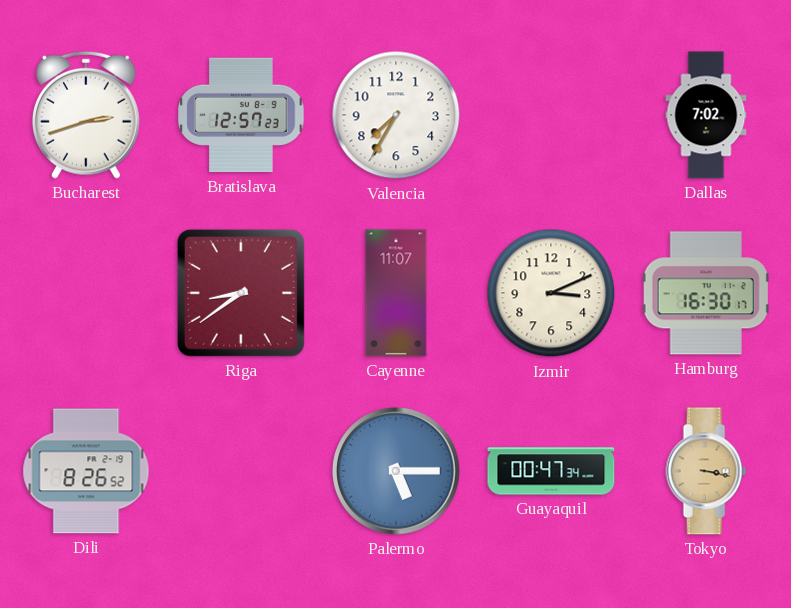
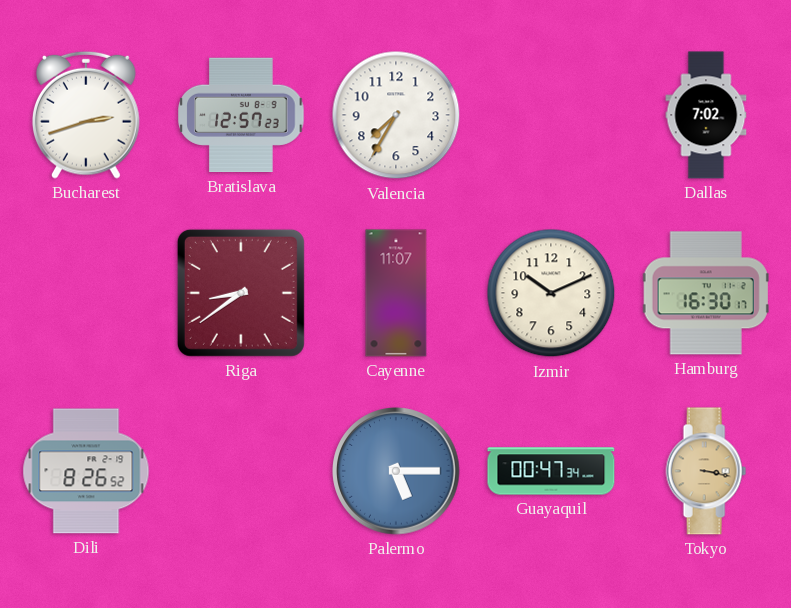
Izmir: 3:11 -> 10:11 (551, 293)
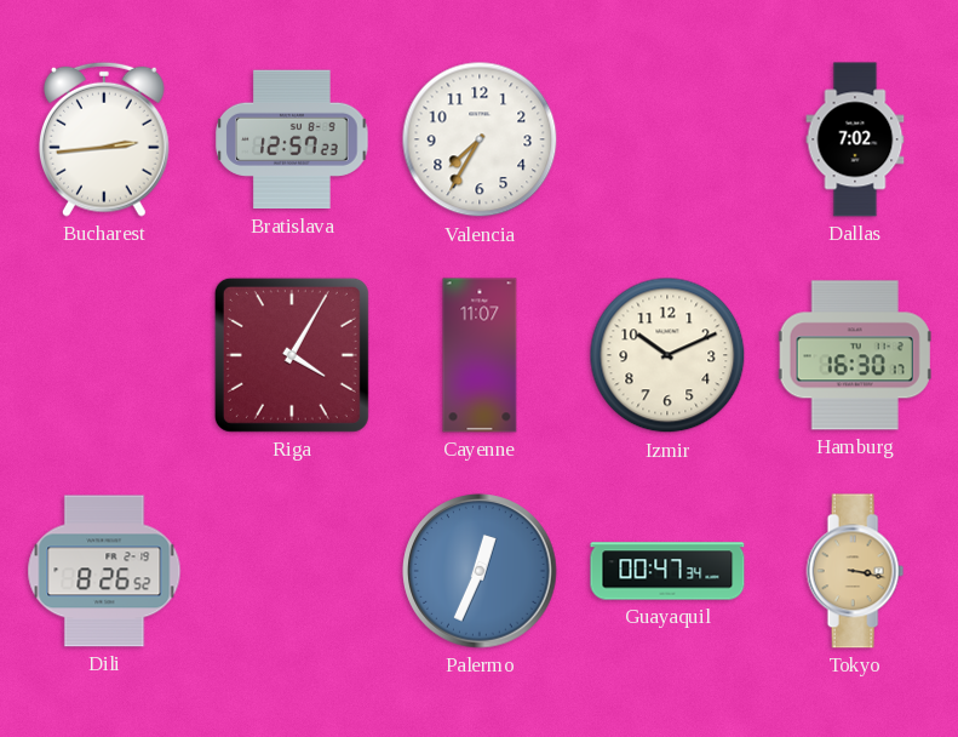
Bucharest: 2:42 -> 2:44 (104, 139)
Riga: 8:39 -> 4:05 (292, 355)
Palermo: 5:15 -> 12:34 (480, 571)
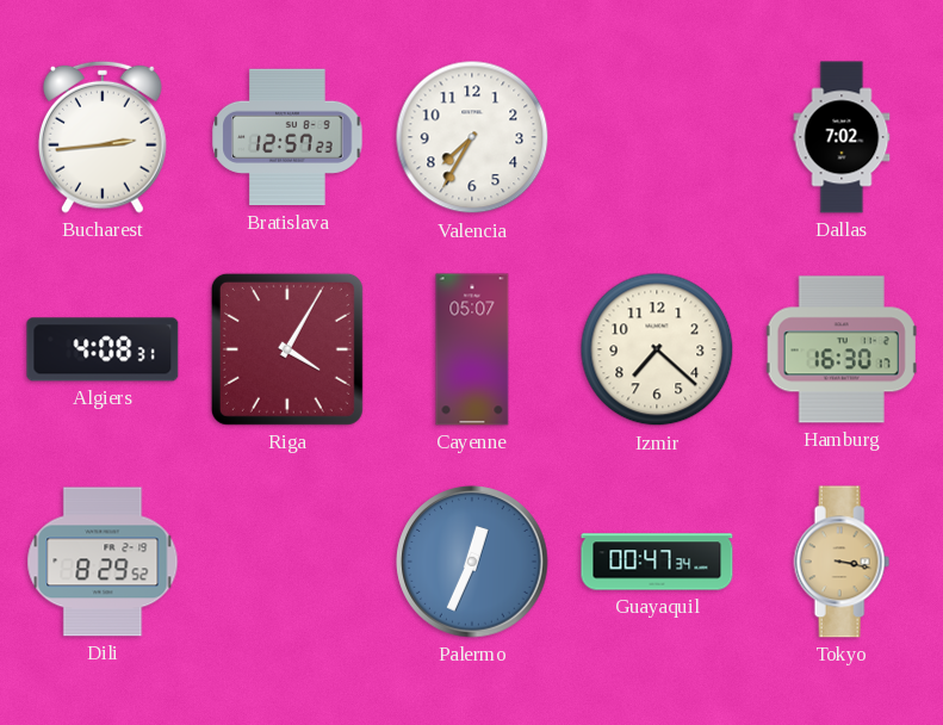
Algiers: none -> 4:08 (103, 349)
Cayenne: 11:07 -> 05:07 (472, 349)
Izmir: 10:11 -> 7:22 (657, 349)
Dili: 8:26 -> 8:29 (103, 562)
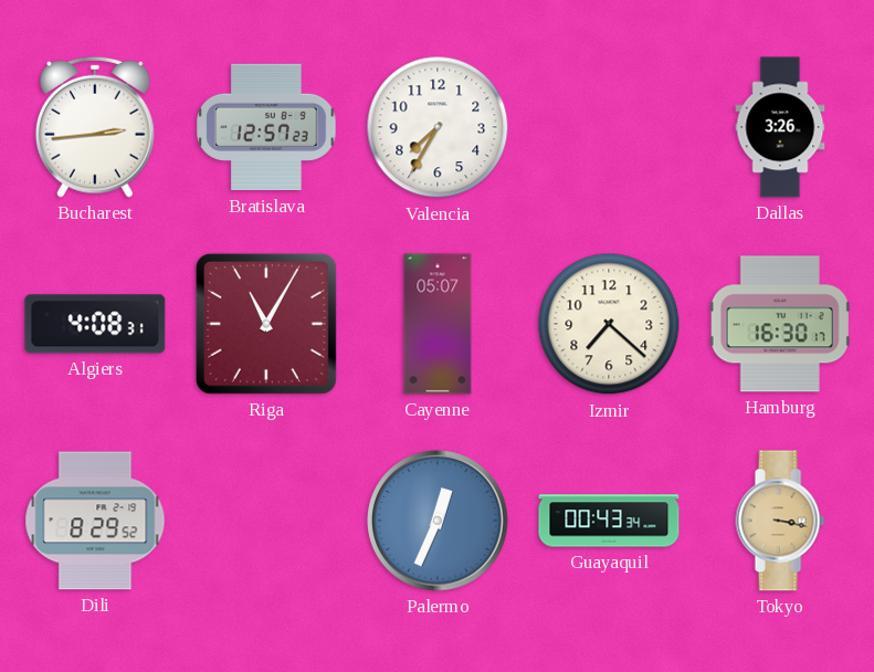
Dallas: 7:02 -> 3:26 (780, 127)
Riga: 4:05 -> 11:05 (266, 324)
Guayaquil: 00:47 -> 00:43 (609, 521)
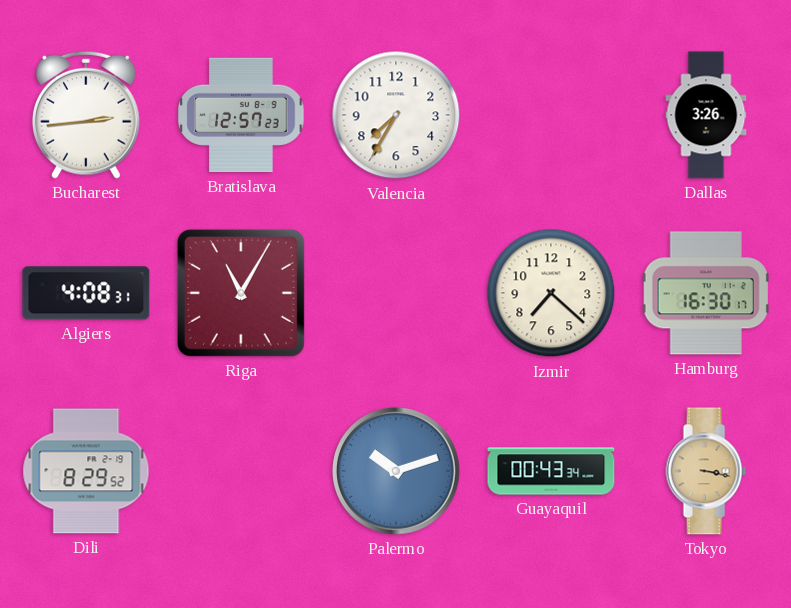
Cayenne: 05:07 -> none (438, 324)
Palermo: 12:34 -> 10:12 (396, 471)
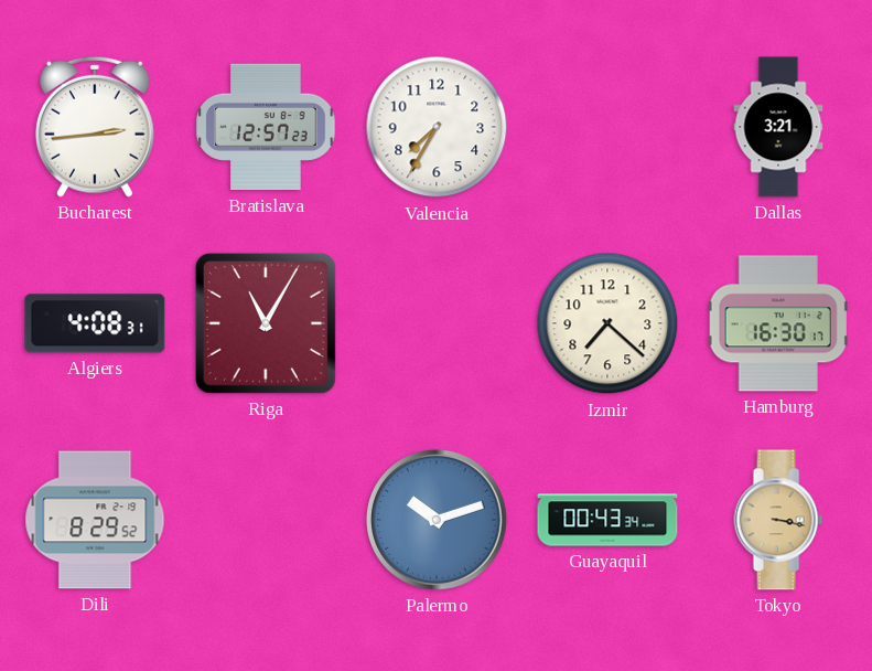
Dallas: 3:26 -> 3:21 (778, 127)
